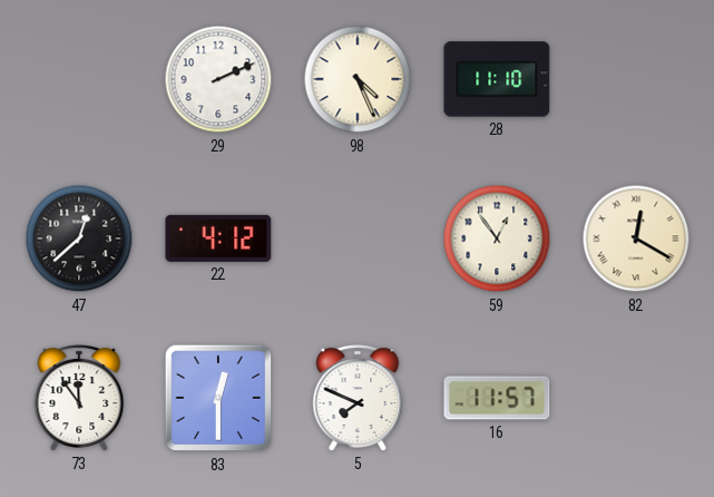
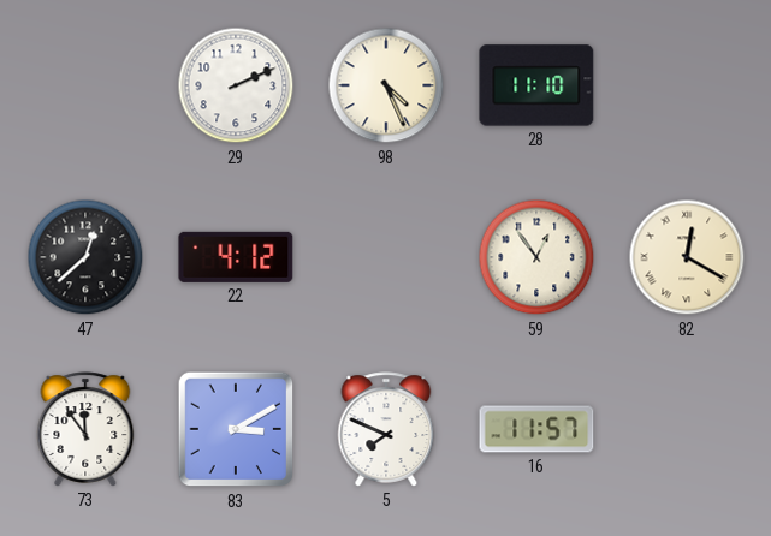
83: 12:30 -> 3:10 (236, 429)
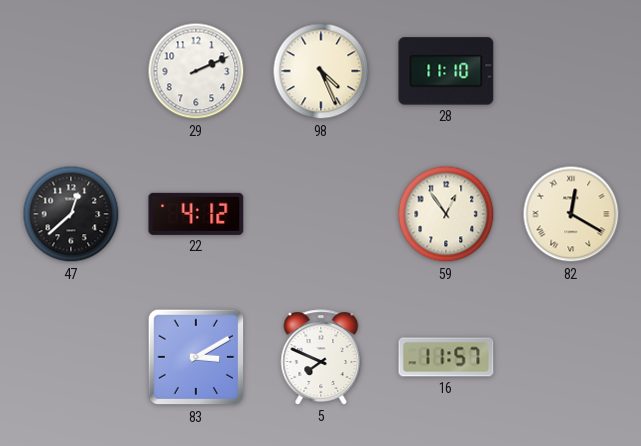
73: 11:54 -> none (85, 429)
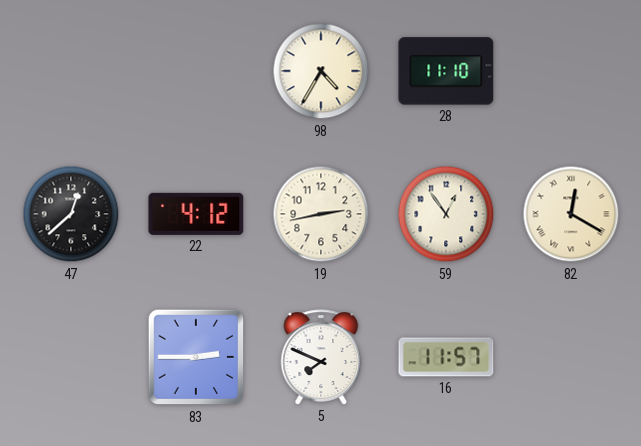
29: 2:11 -> none (196, 71)
98: 4:26 -> 4:35 (321, 71)
19: none -> 2:43 (321, 214)
83: 3:10 -> 2:45 (196, 357)
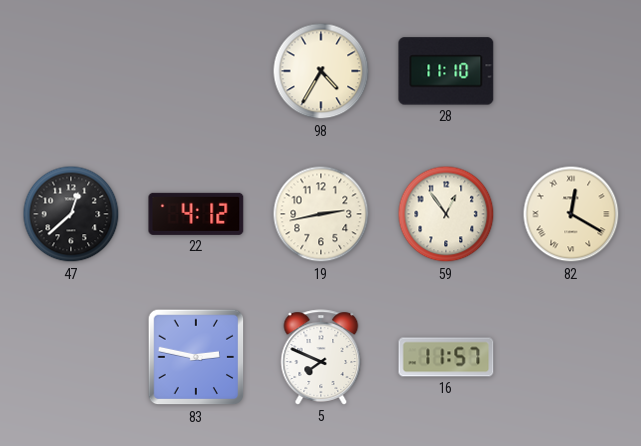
83: 2:45 -> 2:47 (196, 357)
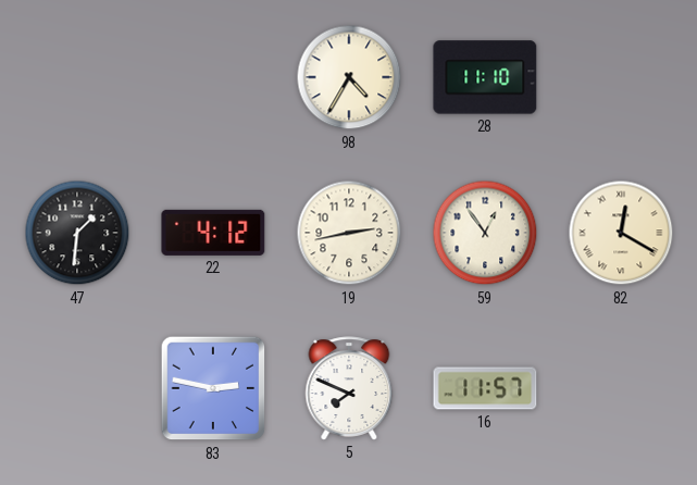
47: 12:38 -> 1:31 (77, 233)
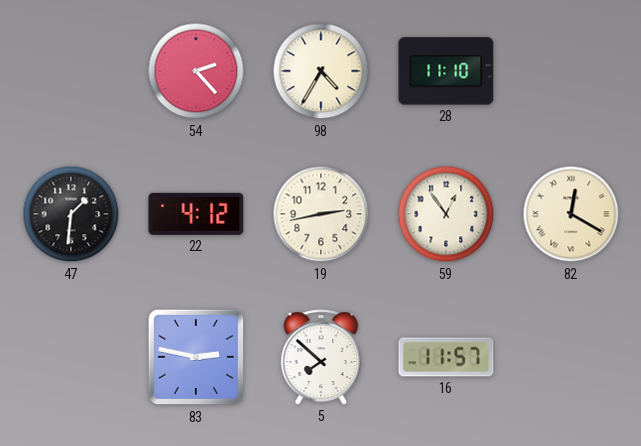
54: none -> 2:23 (196, 71)
5: 7:49 -> 7:52 (321, 357)
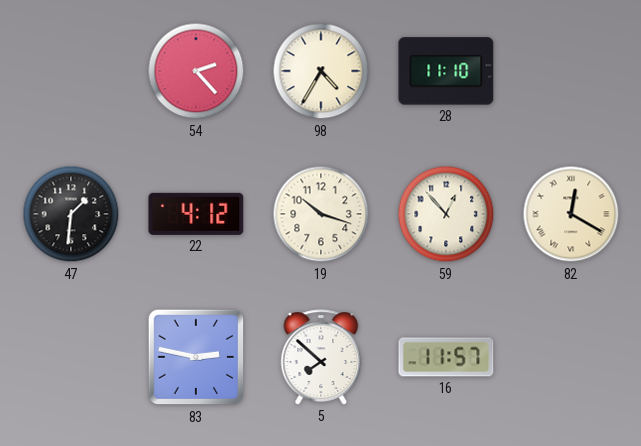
19: 2:43 -> 10:18 (321, 214)
59: 12:54 -> 12:53 (446, 214)
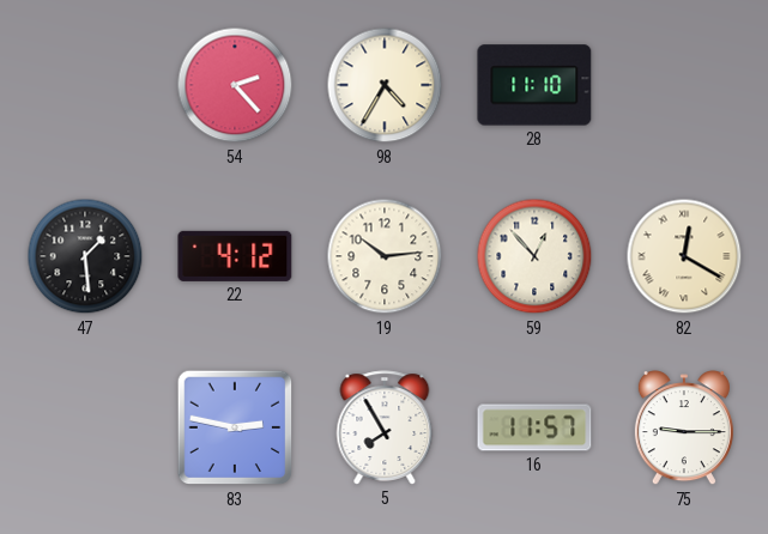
47: 1:31 -> 1:29 (85, 256)
19: 10:18 -> 10:14 (385, 256)
5: 7:52 -> 7:55 (385, 427)
75: none -> 9:15 (684, 429)
